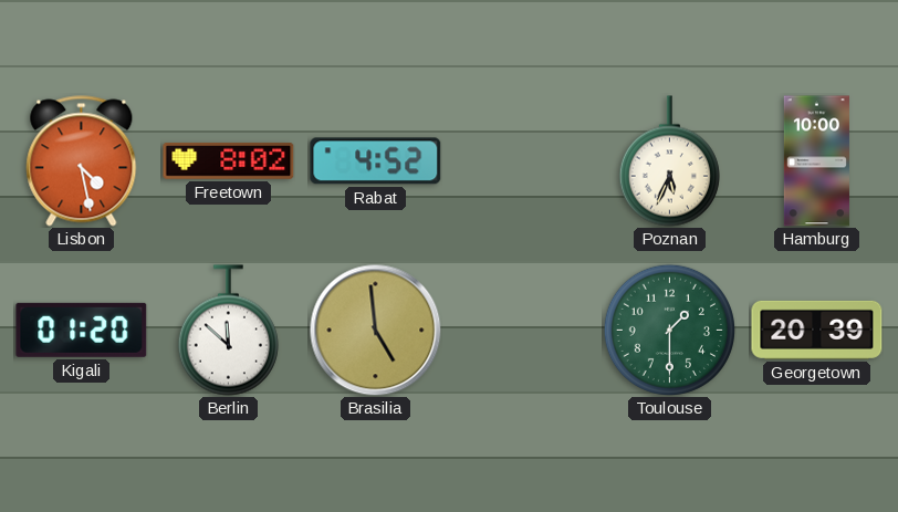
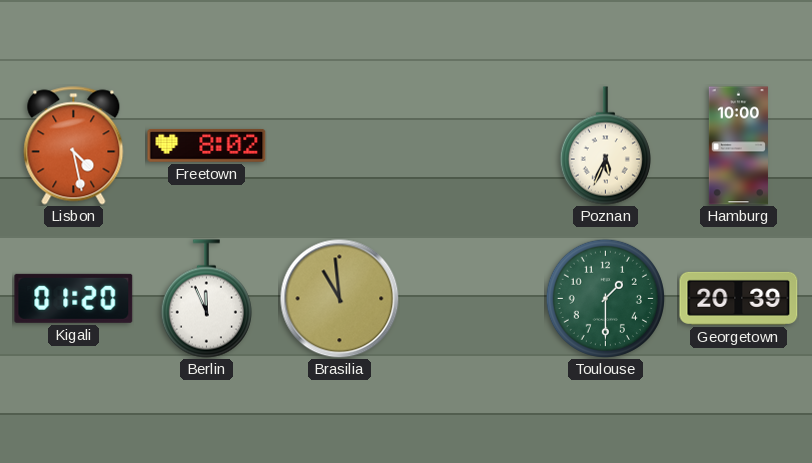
Rabat: 4:52 -> none (376, 161)
Berlin: 11:52 -> 11:56 (206, 299)
Brasilia: 4:59 -> 10:59 (340, 299)
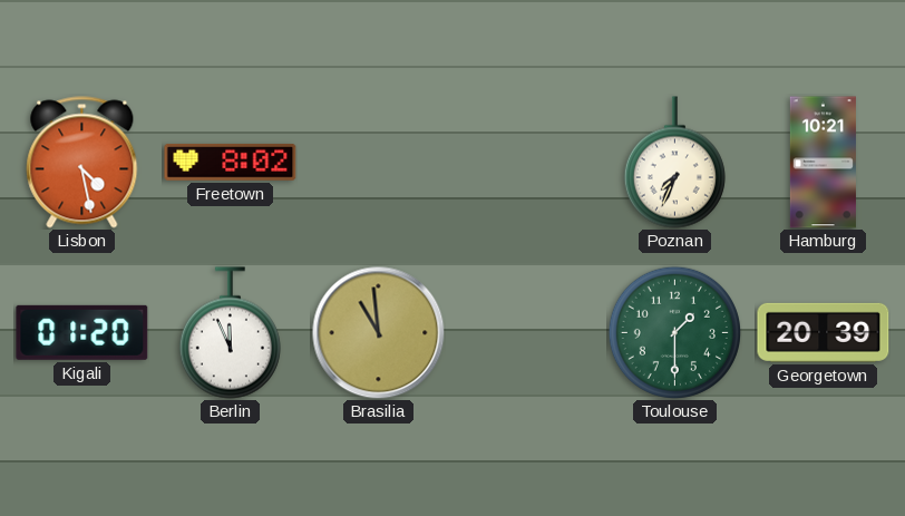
Poznan: 5:34 -> 7:34 (674, 163)
Hamburg: 10:00 -> 10:21 (823, 163)
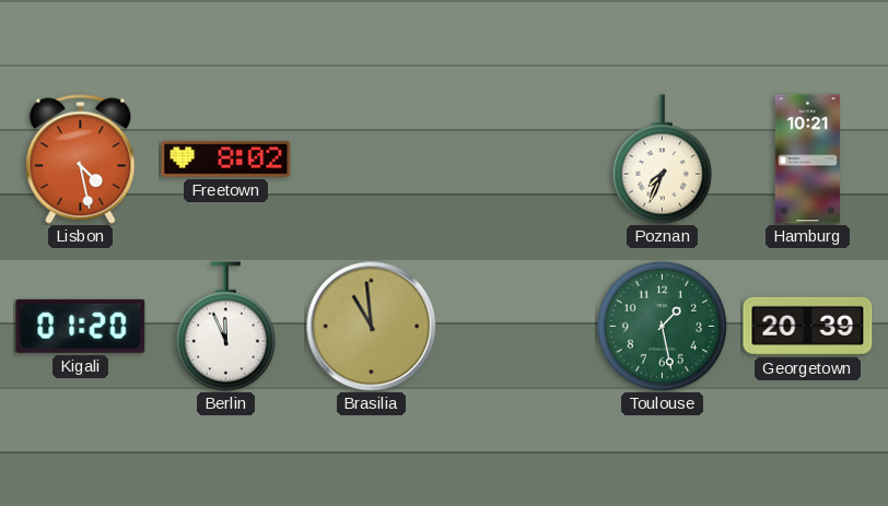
Toulouse: 1:30 -> 1:28 (662, 326)
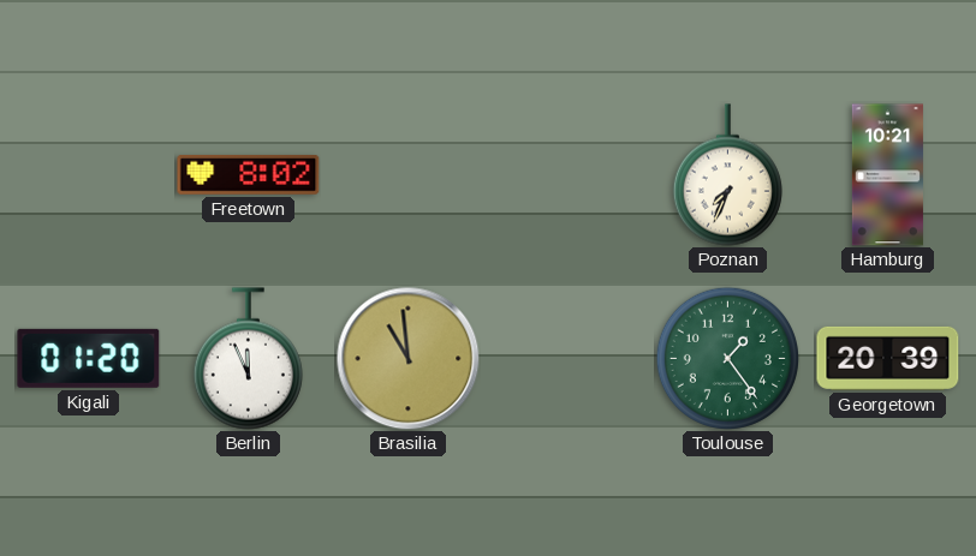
Lisbon: 4:28 -> none (81, 160)
Toulouse: 1:28 -> 1:24 (727, 358)
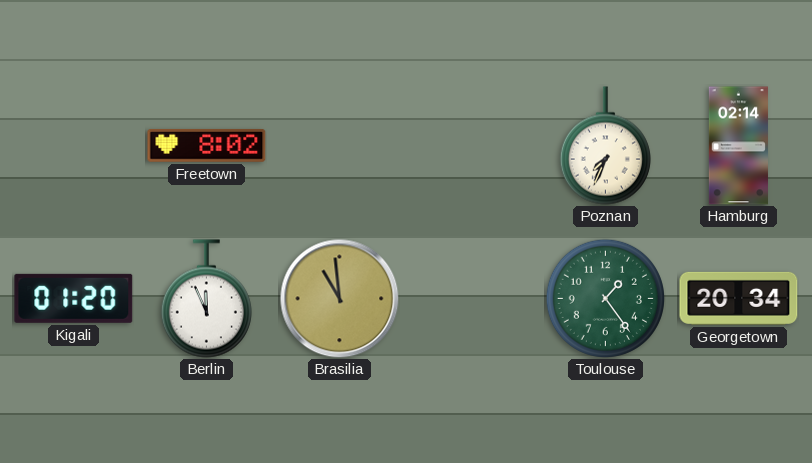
Hamburg: 10:21 -> 02:14 (738, 146)
Georgetown: 20:39 -> 20:34 (739, 298)
